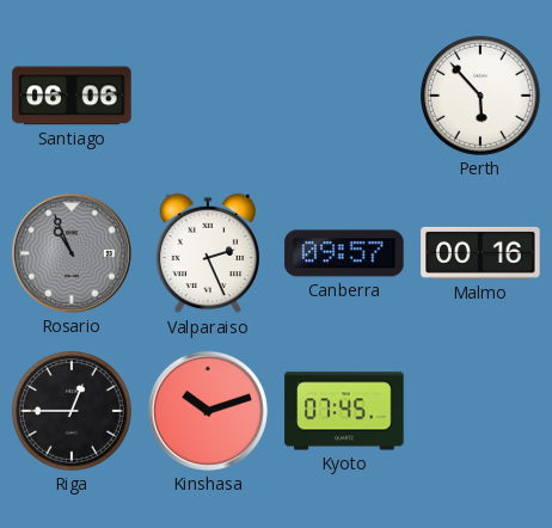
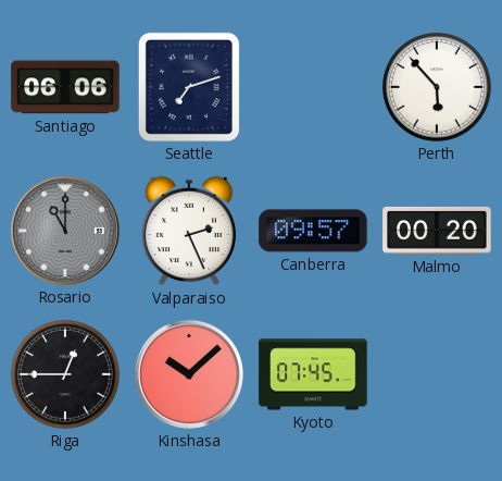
Seattle: none -> 7:12 (189, 87)
Rosario: 10:56 -> 11:00 (65, 231)
Malmo: 00:16 -> 00:20 (437, 231)
Kinshasa: 10:12 -> 10:08 (189, 374)
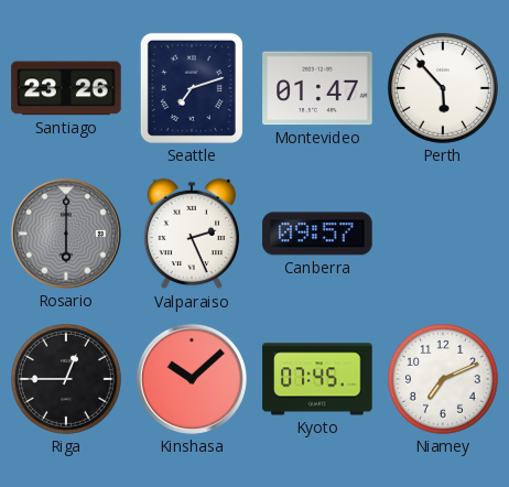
Santiago: 06:06 -> 23:26 (66, 88)
Montevideo: none -> 01:47 (317, 88)
Rosario: 11:00 -> 6:00 (66, 234)
Malmo: 00:20 -> none (437, 231)
Niamey: none -> 7:11 (444, 380)
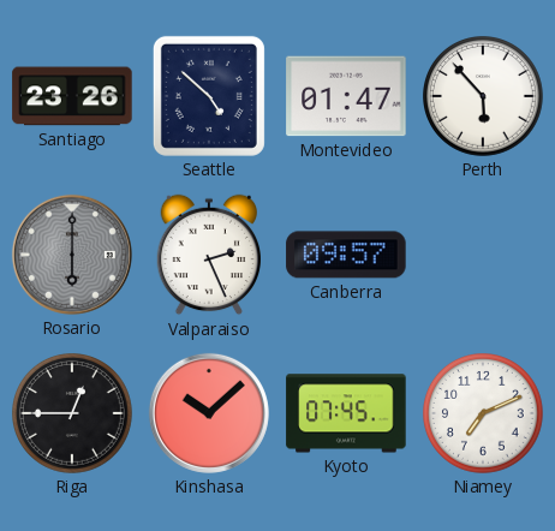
Seattle: 7:12 -> 4:52 (209, 96)
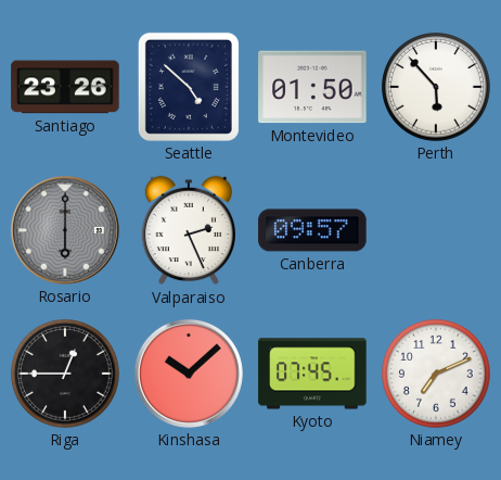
Montevideo: 01:47 -> 01:50 (312, 87)
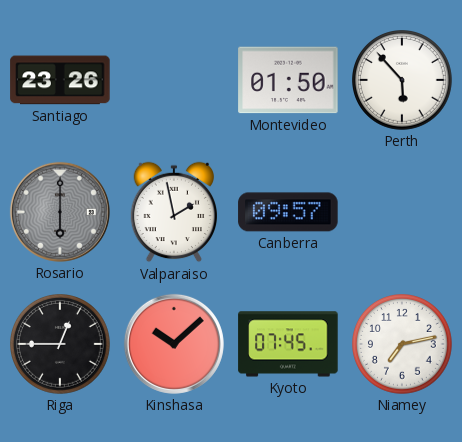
Seattle: 4:52 -> none (189, 87)
Valparaiso: 2:26 -> 1:58 (173, 212)
Niamey: 7:11 -> 7:13 (403, 345)
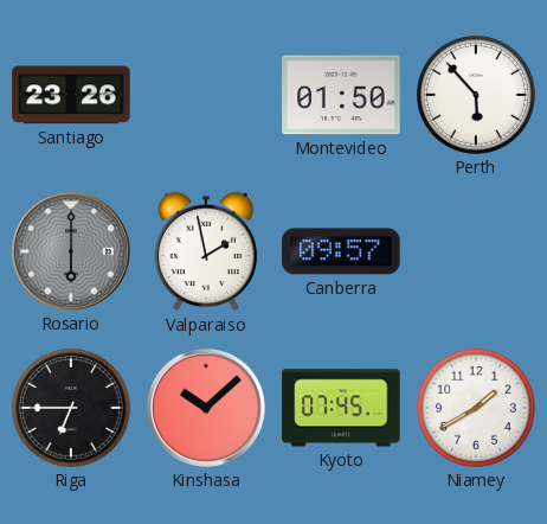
Riga: 12:45 -> 6:45 (72, 409)
Niamey: 7:13 -> 1:40 (477, 409)
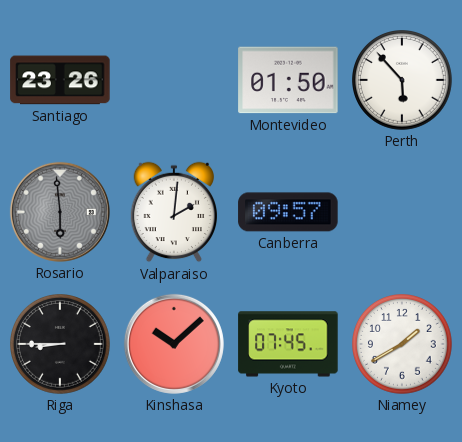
Rosario: 6:00 -> 5:59 (60, 212)
Valparaiso: 1:58 -> 2:01 (173, 212)
Riga: 6:45 -> 8:45 (61, 345)
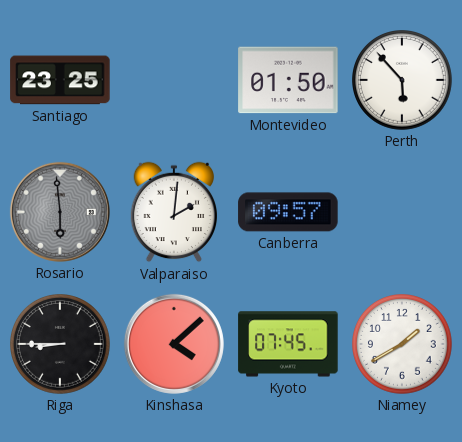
Santiago: 23:26 -> 23:25 (60, 80)
Kinshasa: 10:08 -> 4:08 (174, 344)
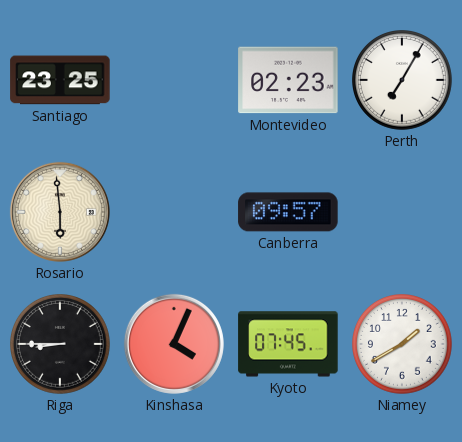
Montevideo: 01:50 -> 02:23 (288, 80)
Perth: 5:53 -> 7:05 (403, 81)
Rosario dial: grey -> cream (60, 212)
Valparaiso: 2:01 -> none (173, 212)
Kinshasa: 4:08 -> 4:04 (174, 344)
